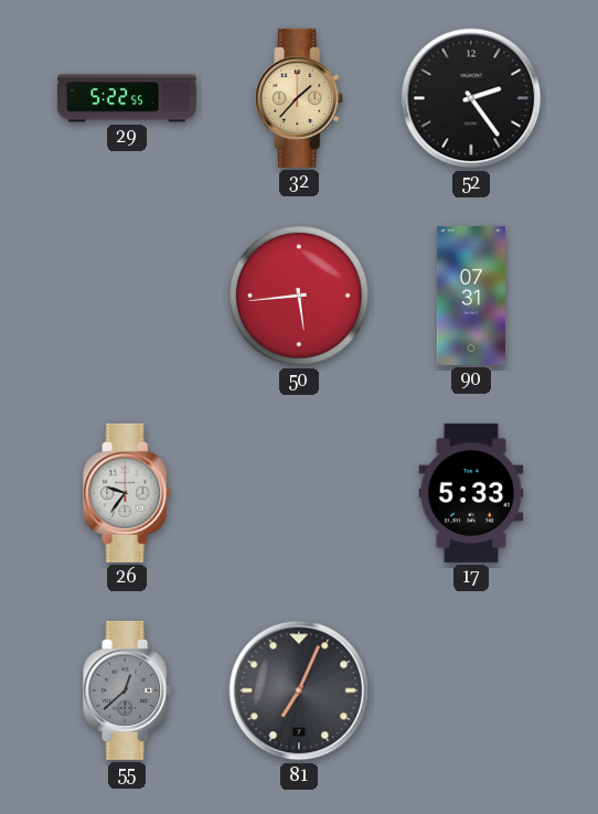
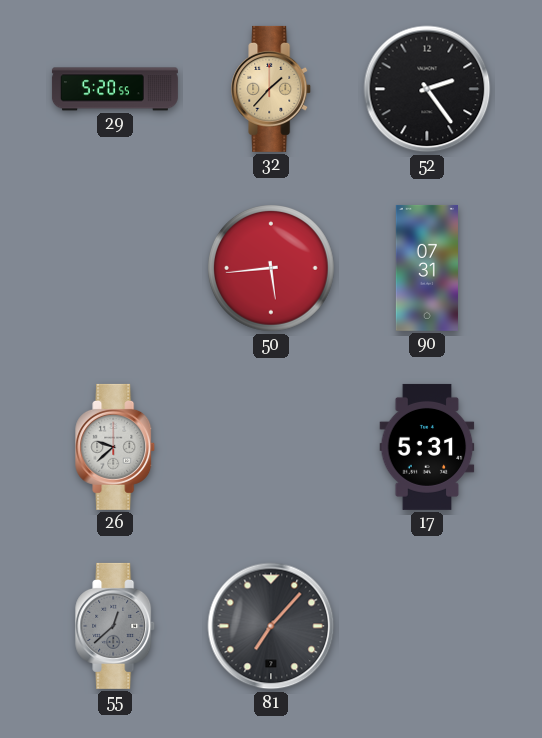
29: 5:22 -> 5:20 (115, 89)
26: 9:36 -> 9:38 (116, 447)
17: 5:33 -> 5:31 (427, 447)
81: 7:04 -> 7:07 (271, 626)
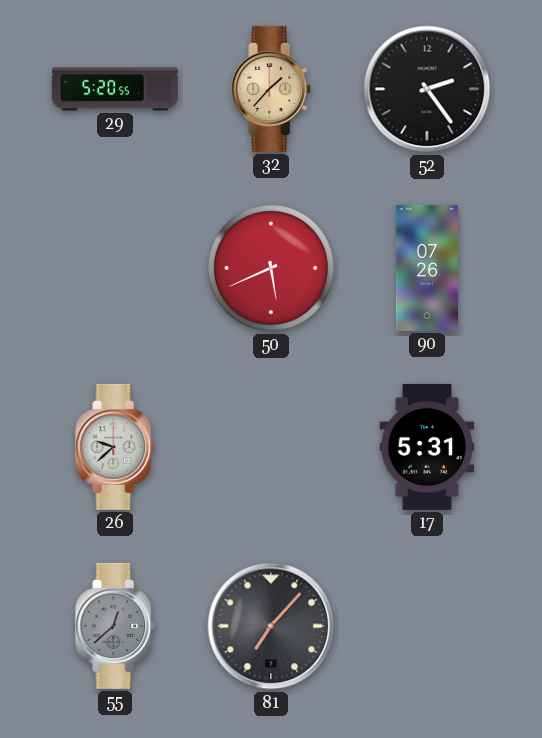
50: 5:44 -> 5:41 (272, 269)
90: 07:31 -> 07:26 (427, 268)
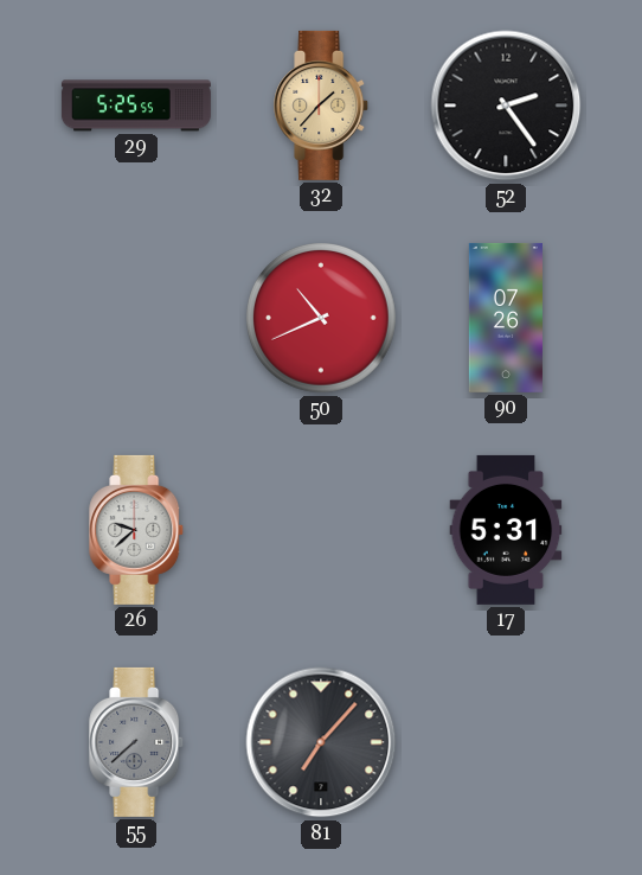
29: 5:20 -> 5:25 (136, 106)
50: 5:41 -> 10:41 (322, 319)
55: 12:38 -> 7:38 (137, 742)
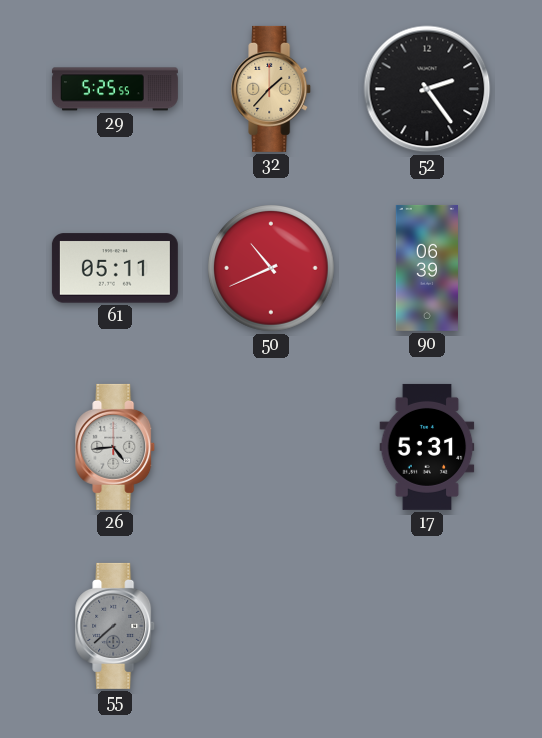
61: none -> 05:11 (115, 268)
90: 07:26 -> 06:39 (427, 268)
26: 9:38 -> 4:44 (116, 447)
81: 7:07 -> none (321, 742)
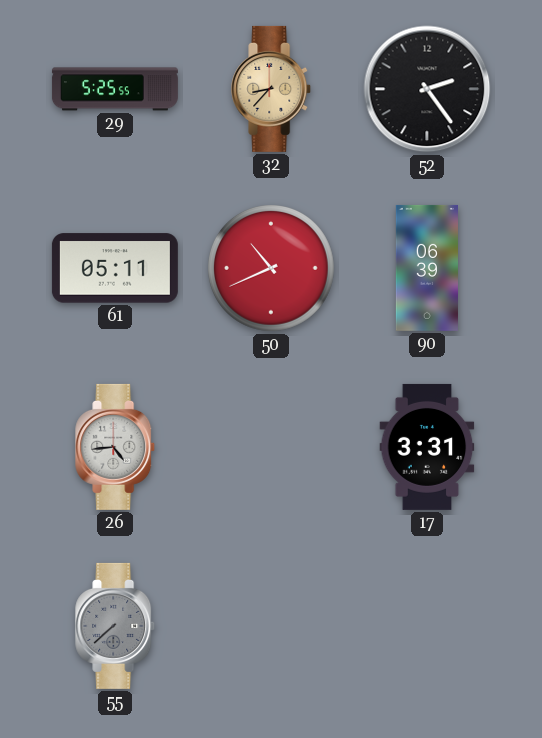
32: 1:37 -> 8:37 (272, 89)
17: 5:31 -> 3:31 (427, 447)
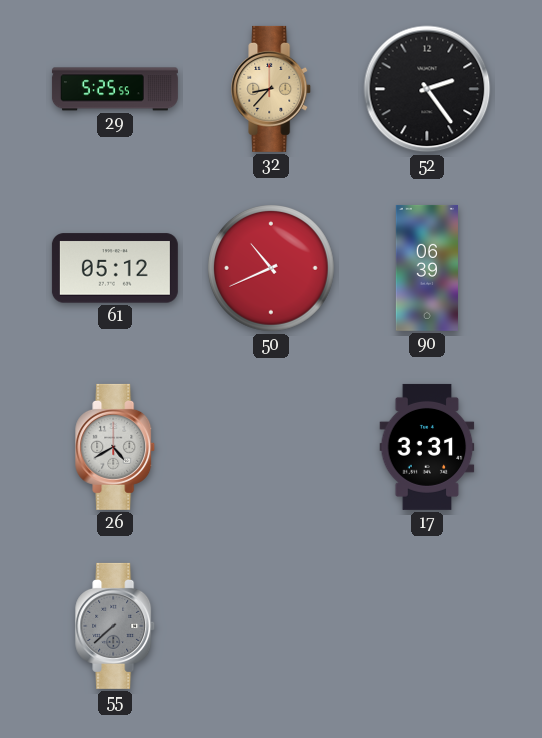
61: 05:11 -> 05:12 (115, 268)
26: 4:44 -> 4:40 (116, 447)
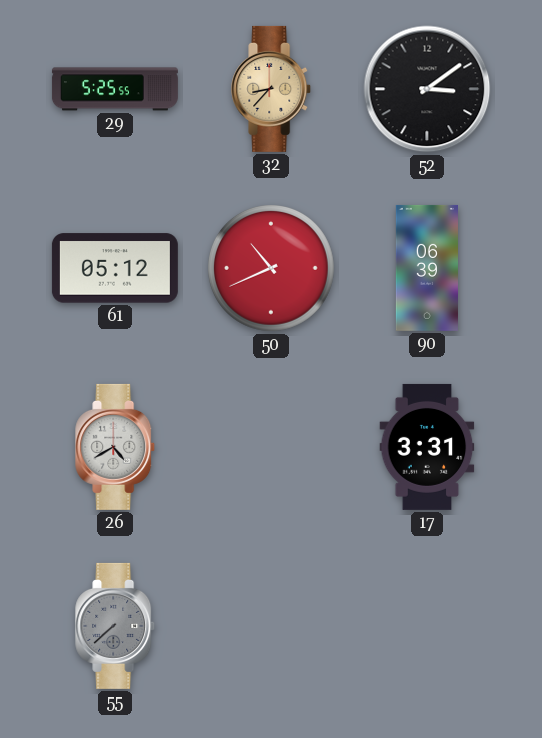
52: 2:24 -> 3:09 (427, 89)
